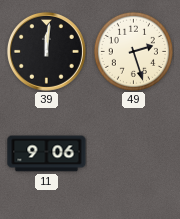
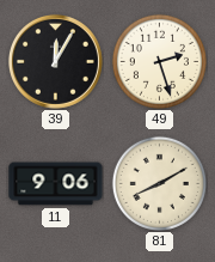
39: 12:01 -> 12:05 (55, 61)
81: none -> 8:10 (159, 183)
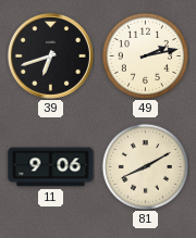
39: 12:05 -> 6:42 (50, 55)
49: 2:27 -> 2:13 (145, 55)
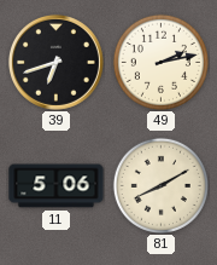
11: 9:06 -> 5:06 (57, 186)
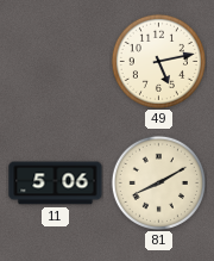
39: 6:42 -> none (55, 62)
49: 2:13 -> 5:13 (158, 61)
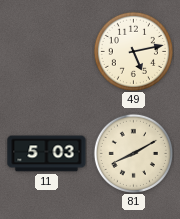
11: 5:06 -> 5:03 (47, 154)
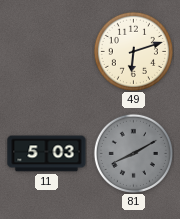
49: 5:13 -> 6:12 (133, 51)
81 dial: cream -> grey (133, 153)
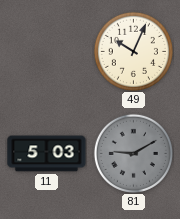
49: 6:12 -> 10:04 (133, 51)
81: 8:10 -> 9:10 (133, 153)
